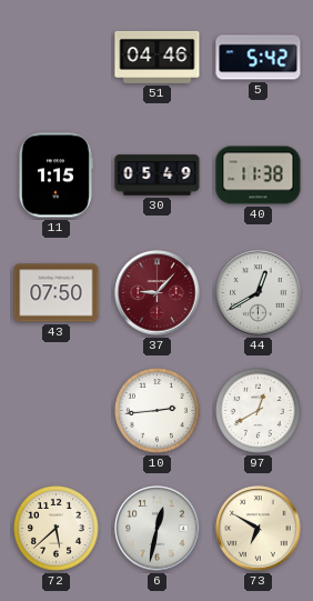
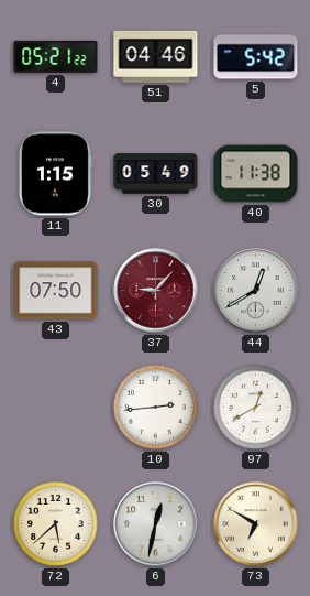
4: none -> 05:21 (56, 56)
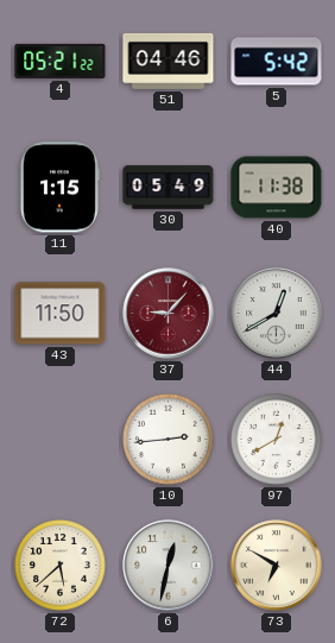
43: 07:50 -> 11:50 (61, 314)
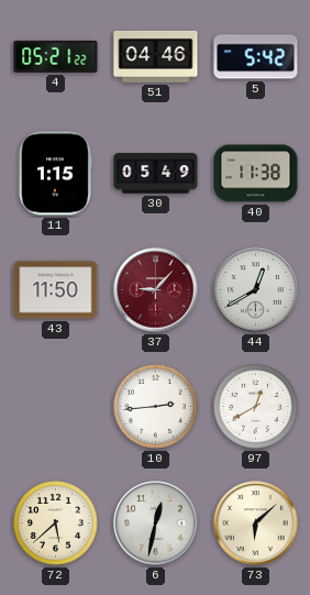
73: 6:50 -> 6:08 (256, 524)
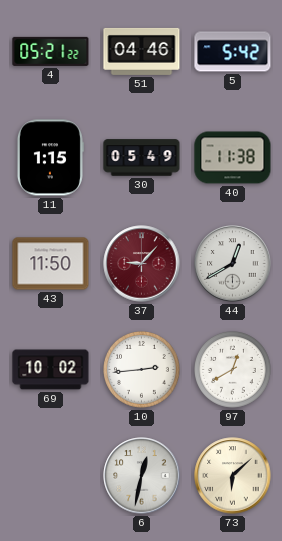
69: none -> 10:02 (51, 370)
72: 5:38 -> none (56, 524)
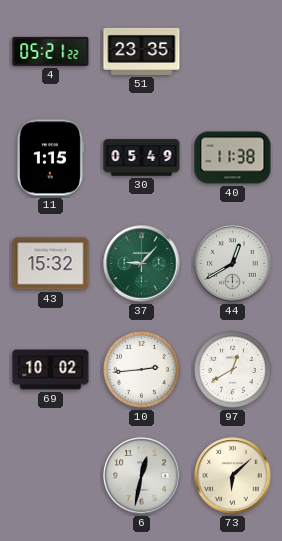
51: 04:46 -> 23:35 (142, 51)
5: 5:42 -> none (233, 52)
43: 11:50 -> 15:32 (51, 264)
37 dial: burgundy -> green (142, 264)
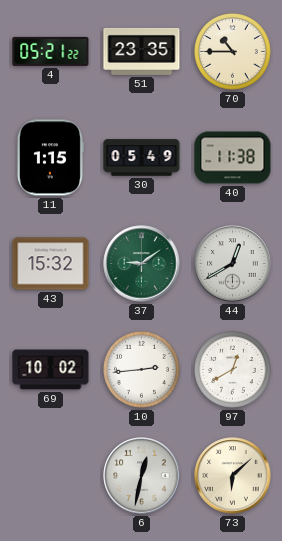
70: none -> 10:45 (233, 52)
37: 9:07 -> 9:09 (142, 264)
